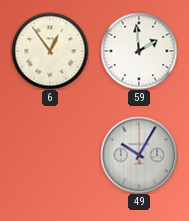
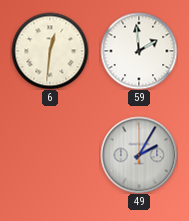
6: 12:54 -> 12:31 (50, 51)
49: 10:05 -> 2:05 (139, 155)
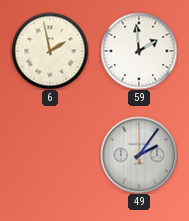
6: 12:31 -> 1:58 (50, 51)
49: 2:05 -> 2:06 (139, 155)
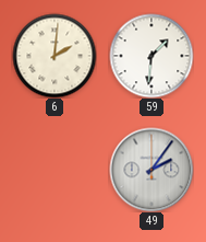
6: 1:58 -> 2:01 (54, 56)
59: 1:59 -> 1:31 (152, 56)
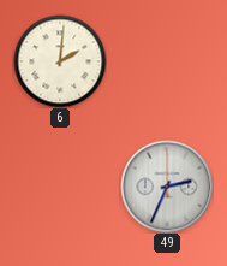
59: 1:31 -> none (152, 56)
49: 2:06 -> 2:34 (167, 187)
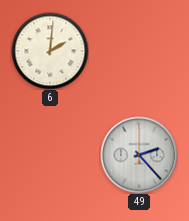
49: 2:34 -> 2:23 (139, 155)
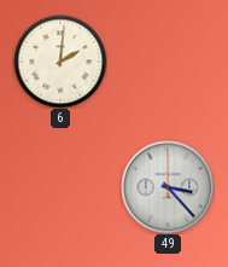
49: 2:23 -> 3:23 (168, 187)
